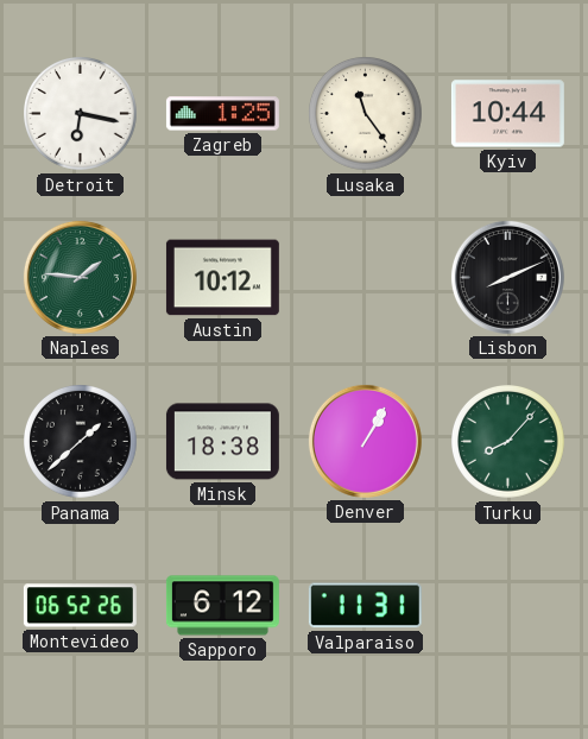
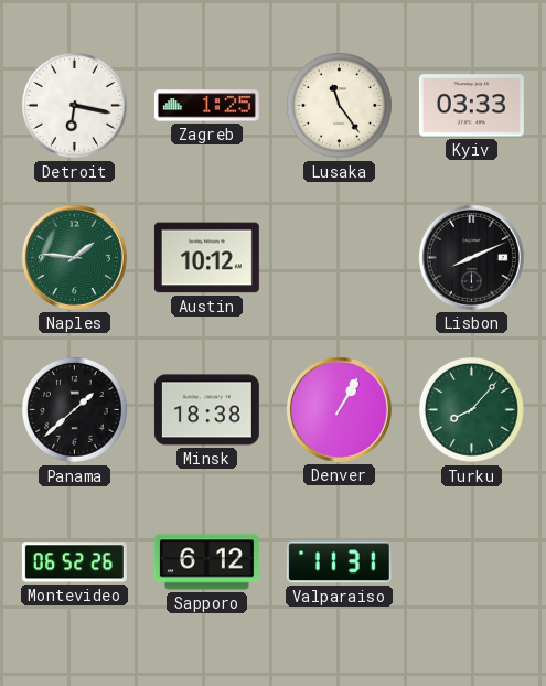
Kyiv: 10:44 -> 03:33 (471, 106)
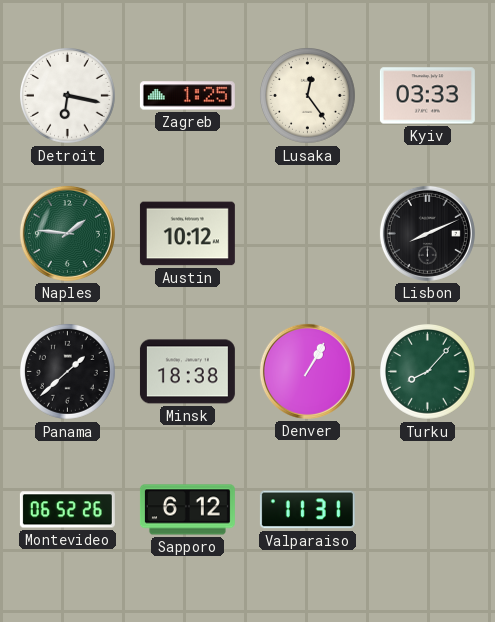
Lusaka: 11:24 -> 12:24 (308, 96)
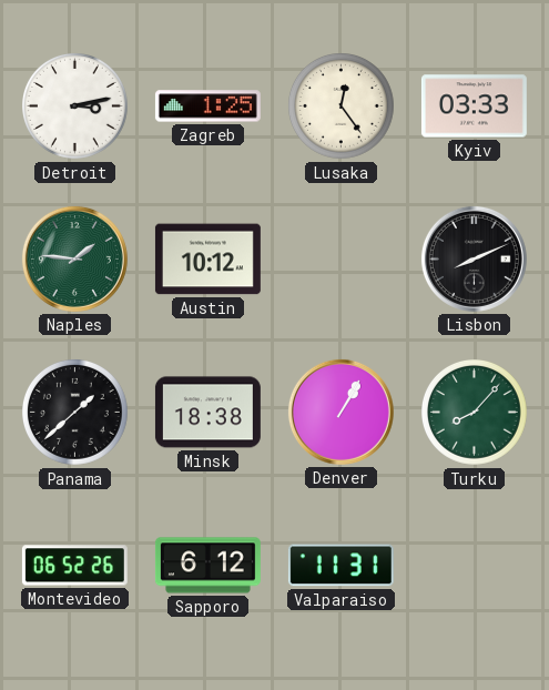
Detroit: 6:17 -> 3:13 (75, 106)
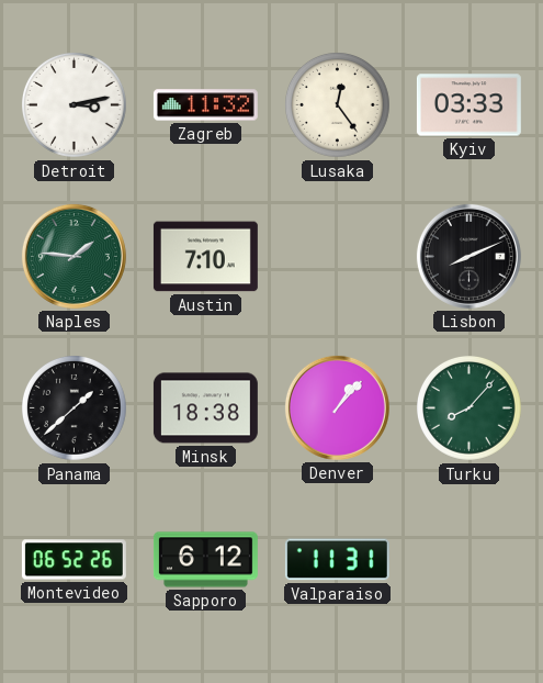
Zagreb: 1:25 -> 11:32 (205, 105)
Austin: 10:12 -> 7:10 (205, 257)
Denver: 1:05 -> 1:07 (337, 407)
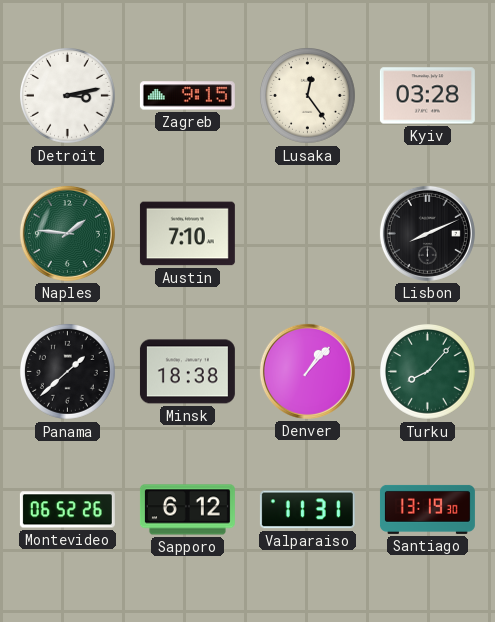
Zagreb: 11:32 -> 9:15 (187, 96)
Kyiv: 03:33 -> 03:28 (427, 96)
Santiago: none -> 13:19 (427, 509)
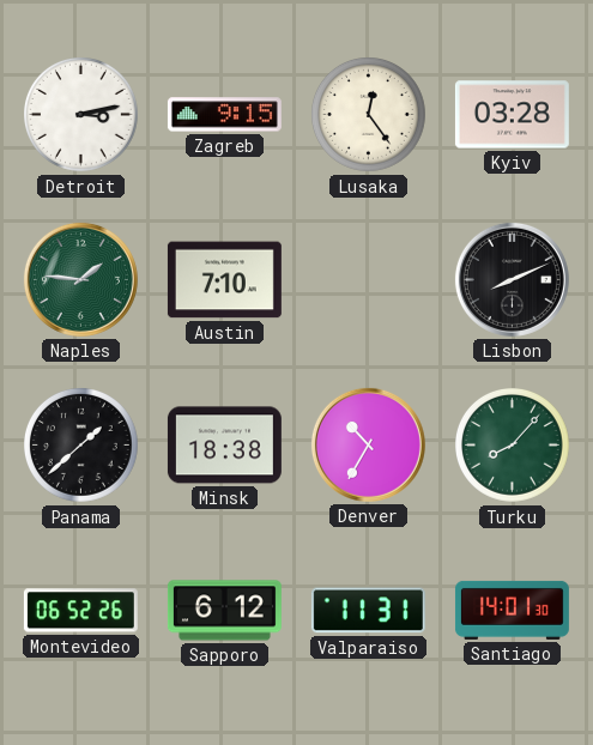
Denver: 1:07 -> 10:35 (368, 444)
Santiago: 13:19 -> 14:01 (512, 610)
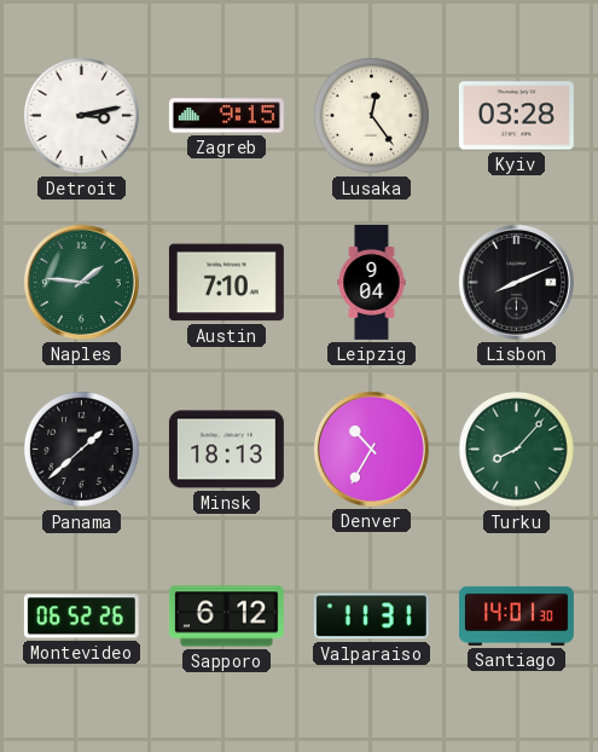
Leipzig: none -> 9:04 (372, 282)
Minsk: 18:38 -> 18:13 (226, 450)
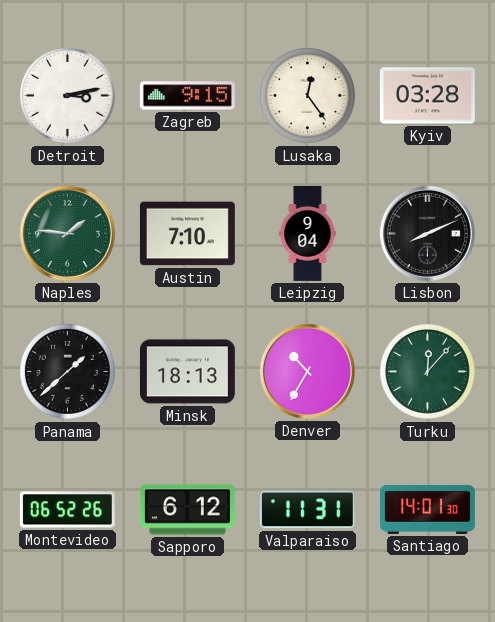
Turku: 8:07 -> 12:07 (428, 372)
